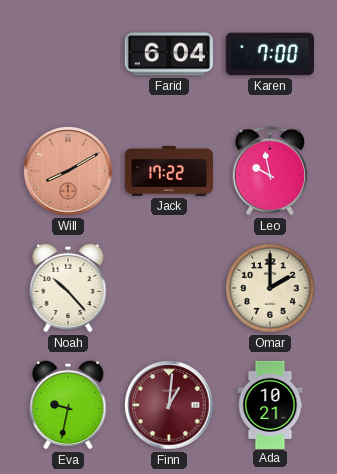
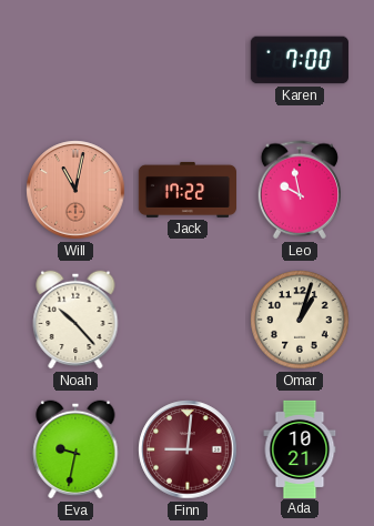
Farid: 6:04 -> none (169, 54)
Will: 8:10 -> 11:02 (75, 190)
Omar: 2:00 -> 1:03 (300, 320)
Finn: 1:01 -> 9:01 (188, 449)
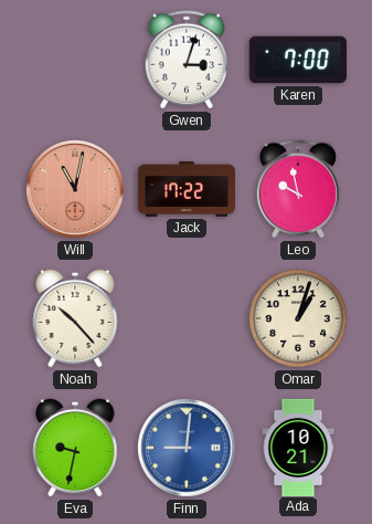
Gwen: none -> 3:03 (185, 60)
Finn dial: burgundy -> blue (187, 448)
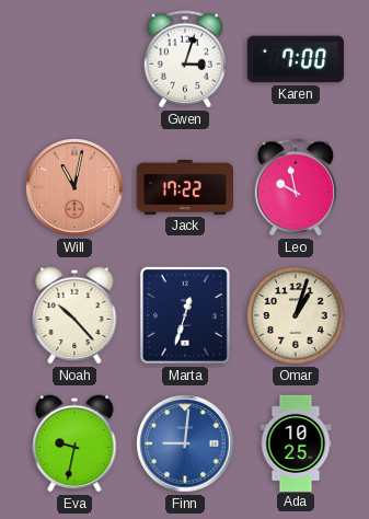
Marta: none -> 12:33 (186, 316)
Ada: 10:21 -> 10:25 (296, 442)
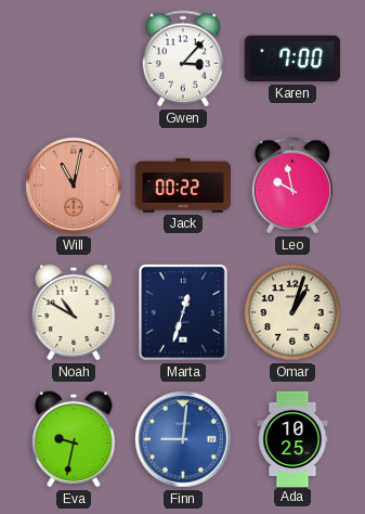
Gwen: 3:03 -> 3:07 (182, 59)
Jack: 17:22 -> 00:22 (182, 185)
Noah: 10:23 -> 10:50 (74, 312)
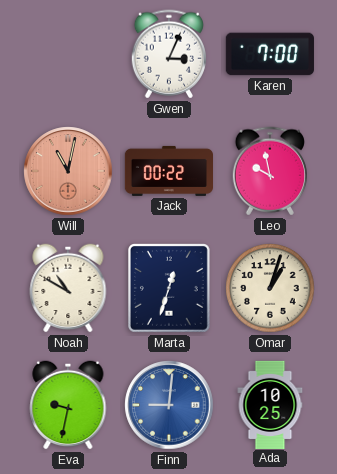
Gwen: 3:07 -> 3:04 (168, 54)
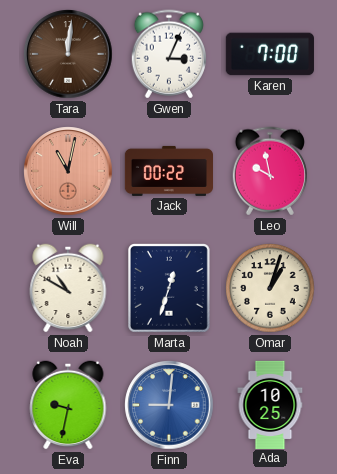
Tara: none -> 12:01 (68, 54)
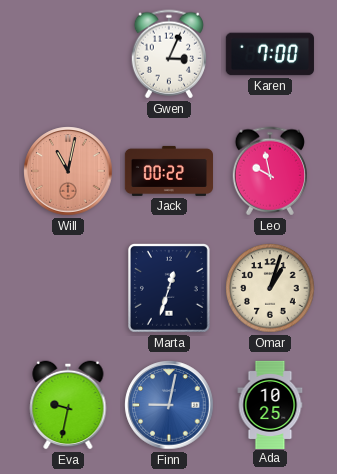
Tara: 12:01 -> none (68, 54)
Noah: 10:50 -> none (68, 288)
Finn: 9:01 -> 9:02 (169, 405)
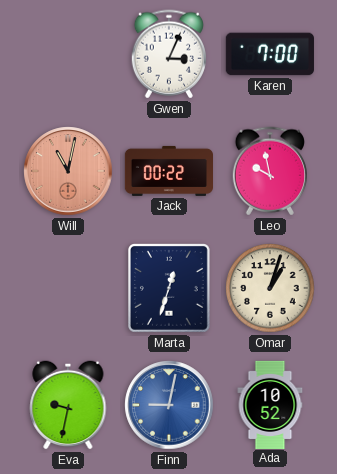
Ada: 10:25 -> 10:52 (270, 404)
